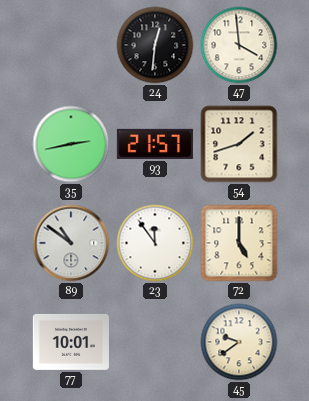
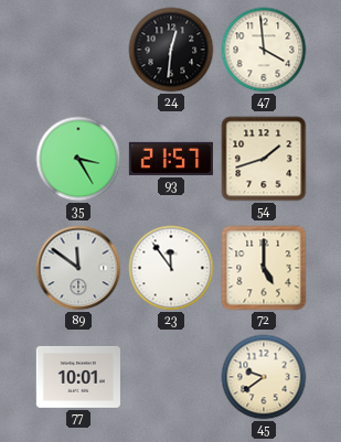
35: 2:43 -> 3:25 (78, 159)
89: 10:51 -> 11:51 (78, 268)
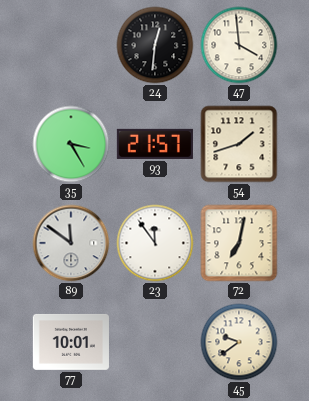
72: 5:00 -> 7:02 (239, 243)
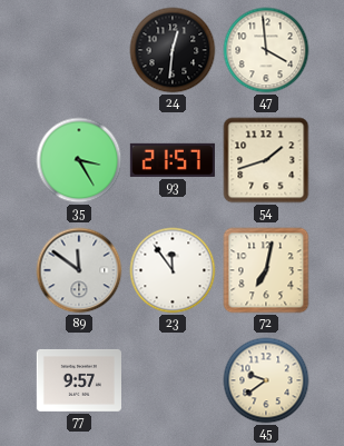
77: 10:01 -> 9:57 (79, 380)
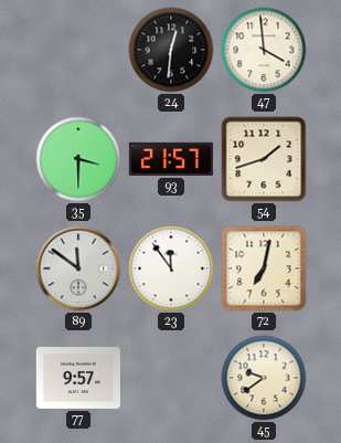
35: 3:25 -> 3:30 (78, 159)
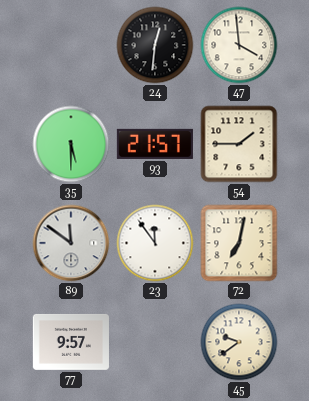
35: 3:30 -> 5:30 (71, 144)
54: 1:42 -> 1:45 (239, 144)
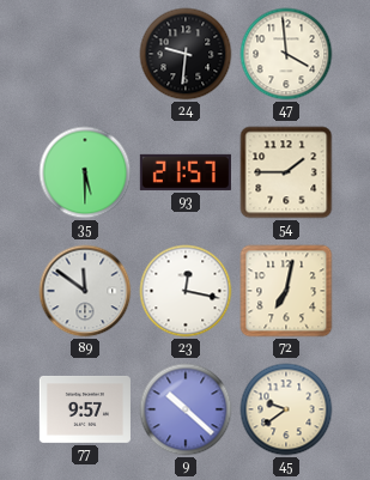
24: 12:31 -> 9:31 (186, 54)
23: 11:54 -> 12:17 (186, 291)
9: none -> 10:22 (186, 409)
